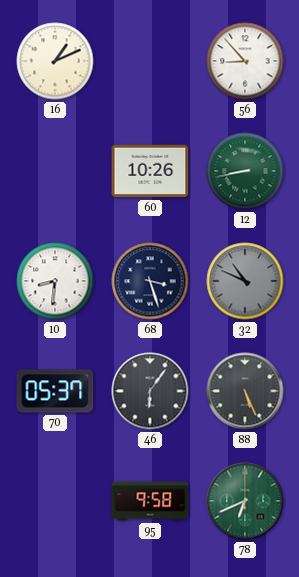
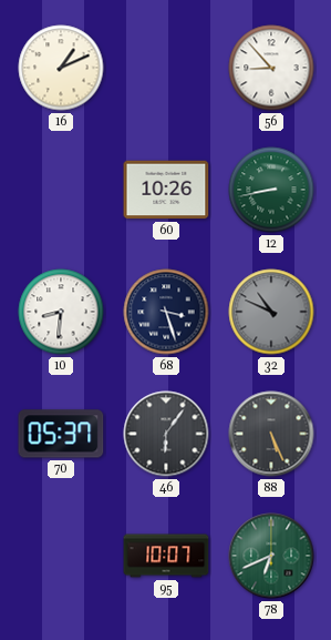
95: 9:58 -> 10:07 (166, 556)
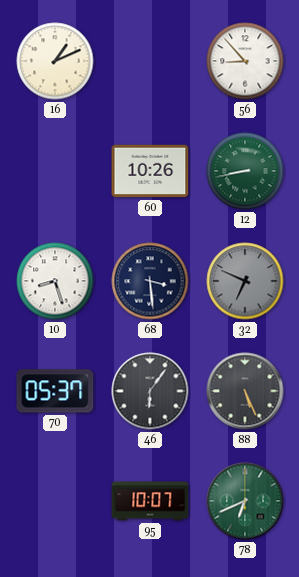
10: 8:31 -> 8:27 (55, 281)
68: 3:27 -> 3:29 (150, 281)
32: 10:49 -> 6:49 (245, 281)
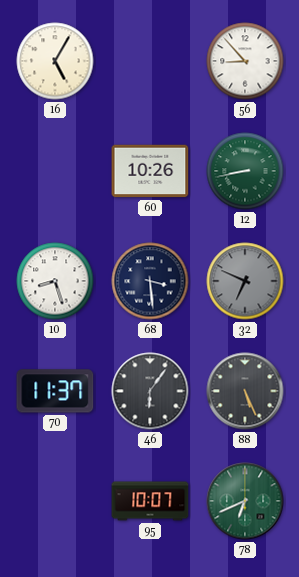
16: 1:11 -> 5:05 (55, 61)
70: 05:37 -> 11:37 (55, 391)
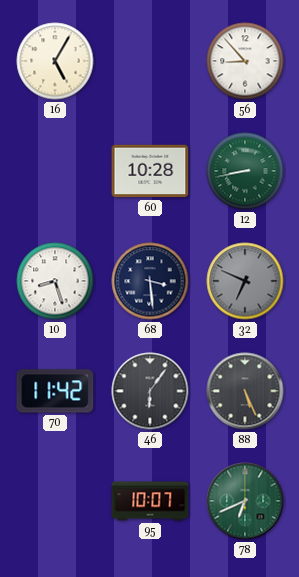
60: 10:26 -> 10:28 (150, 171)
70: 11:37 -> 11:42 (55, 391)
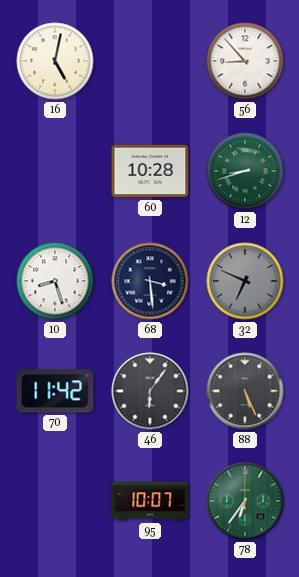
16: 5:05 -> 5:02 (55, 61)
12: 8:43 -> 8:42 (245, 171)
78: 6:41 -> 6:36 (245, 501)
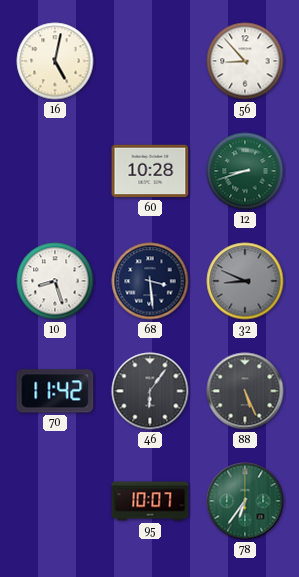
32: 6:49 -> 8:49 (245, 281)
